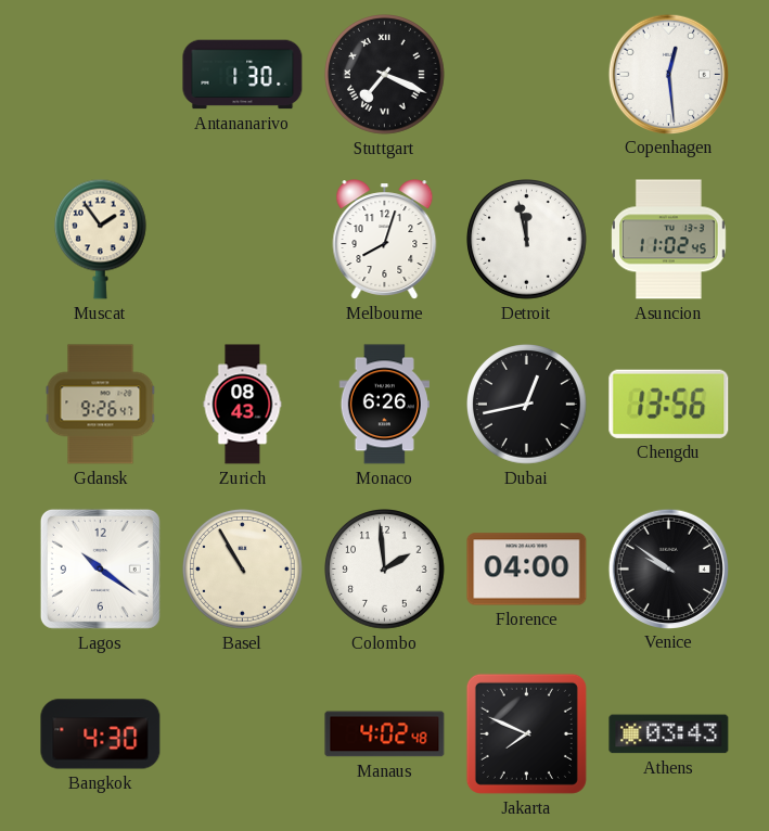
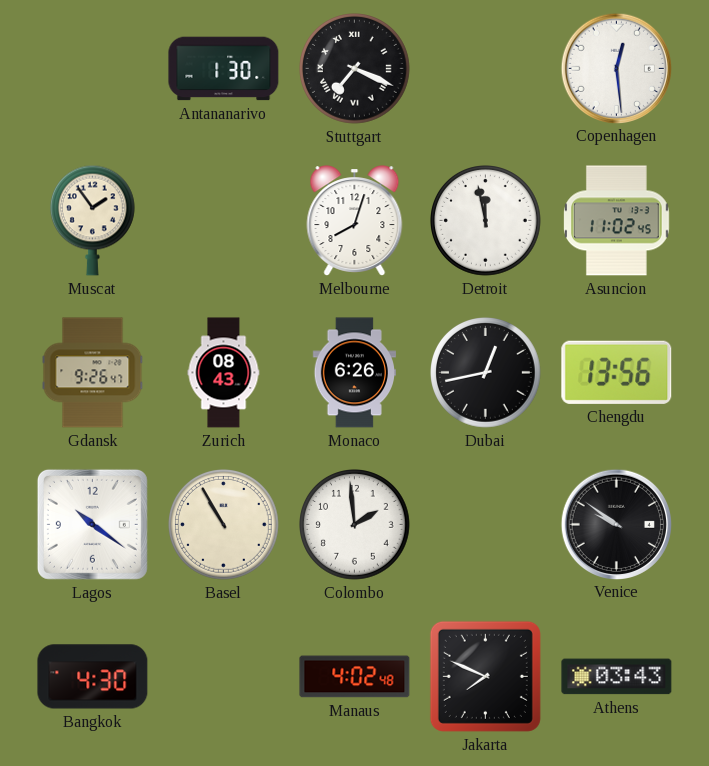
Florence: 04:00 -> none (527, 570)
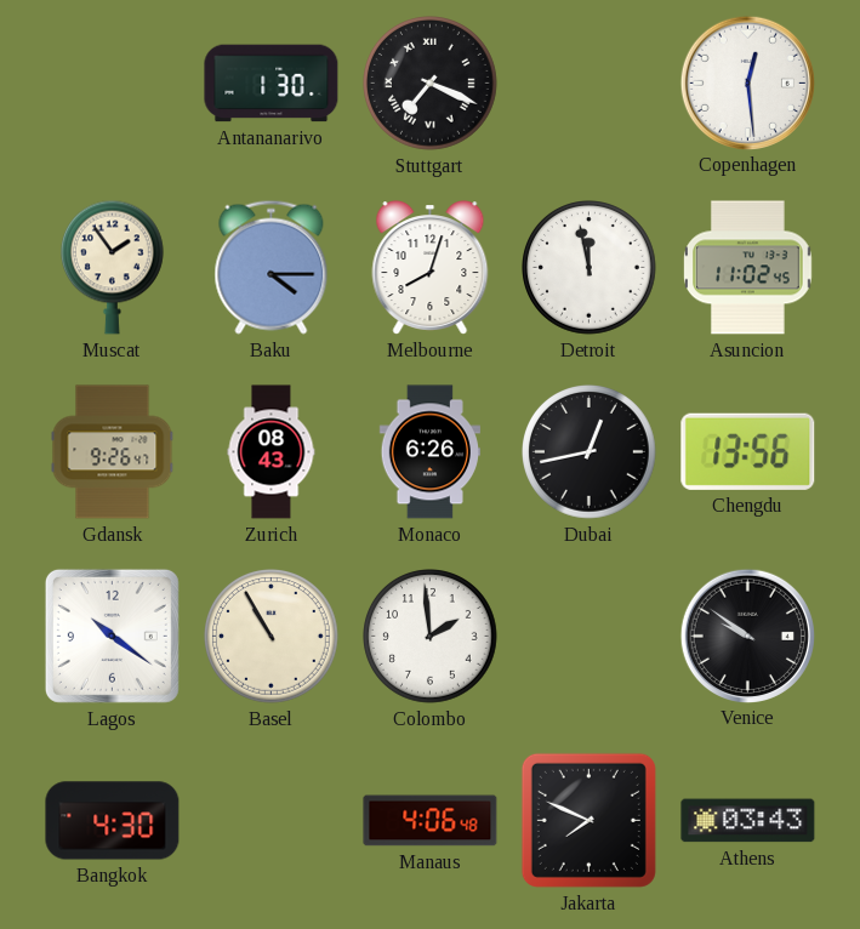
Baku: none -> 4:15 (272, 267)
Manaus: 4:02 -> 4:06 (431, 821)
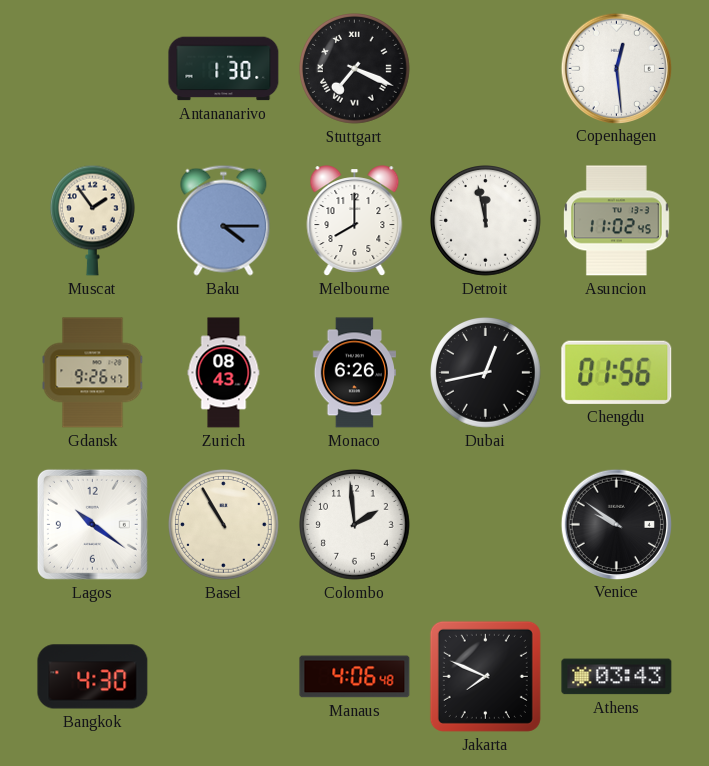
Melbourne: 8:03 -> 8:00 (355, 221)
Chengdu: 13:56 -> 01:56 (617, 372)
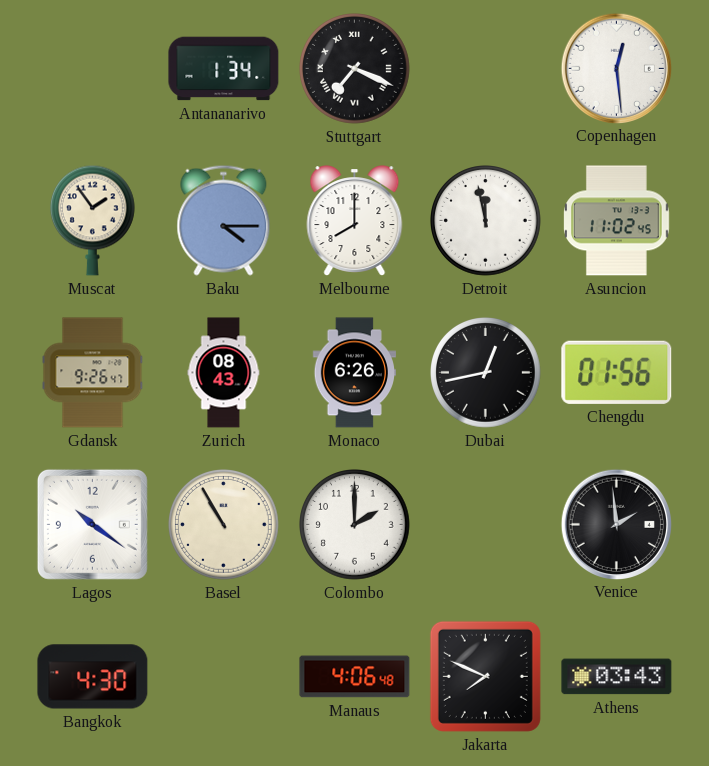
Antananarivo: 1:30 -> 1:34 (224, 69)
Colombo: 1:59 -> 2:00 (355, 525)
Venice: 9:51 -> 1:59 (616, 524)
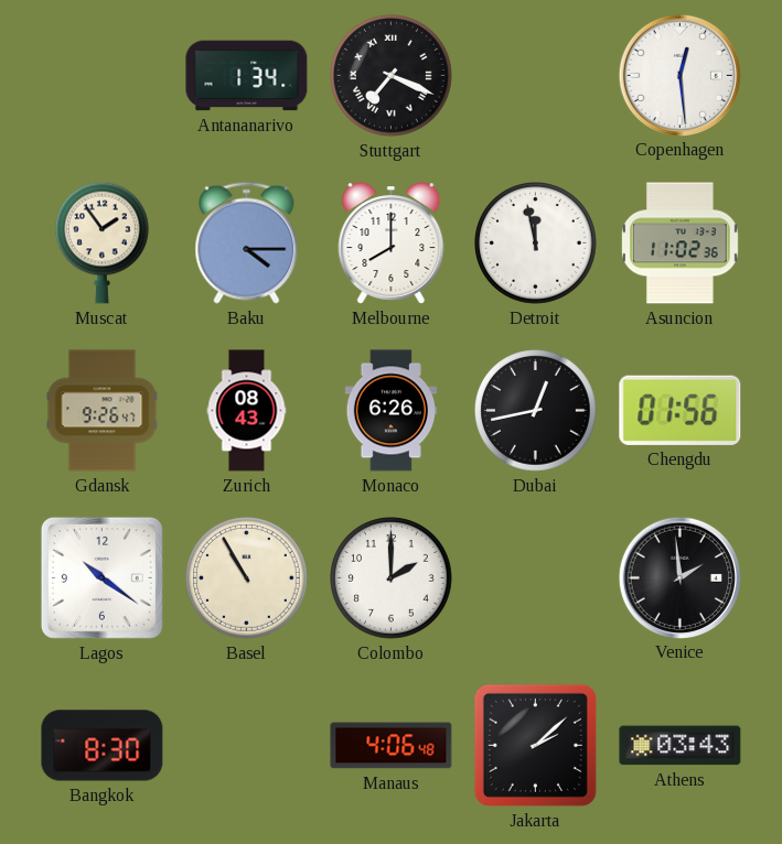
Asuncion: 11:02:45 -> 11:02:36 (681, 244)
Bangkok: 4:30 -> 8:30 (103, 746)
Jakarta: 7:49 -> 2:08 (535, 745)
